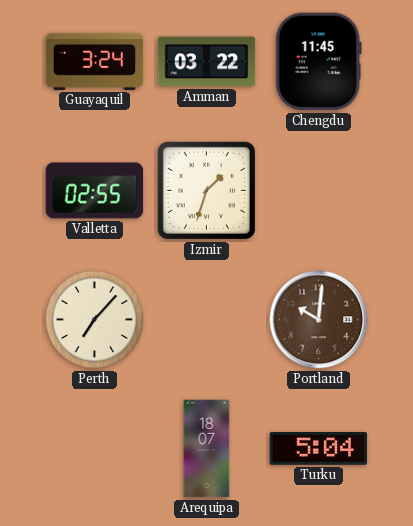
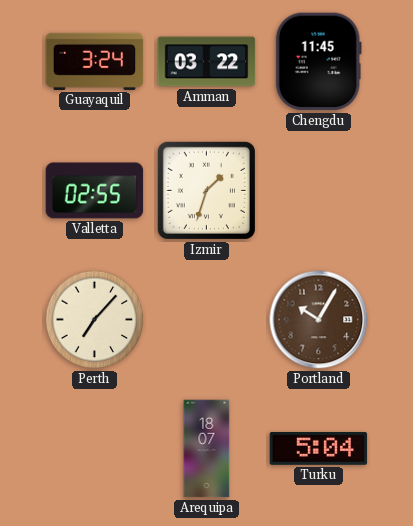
Portland: 10:01 -> 10:05 (319, 320)
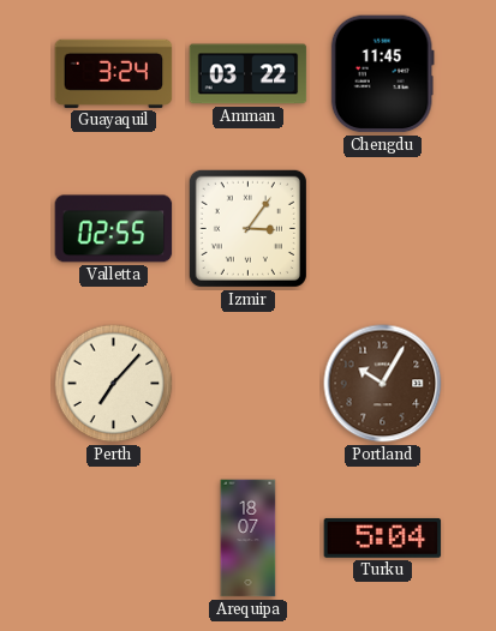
Izmir: 1:33 -> 3:06 (247, 228)
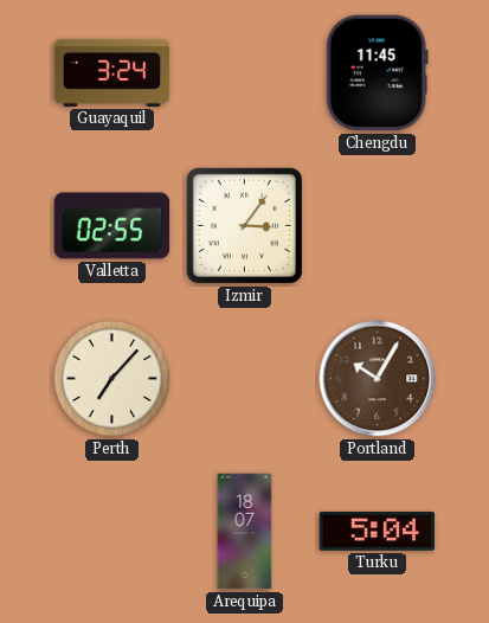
Amman: 03:22 -> none (249, 74)
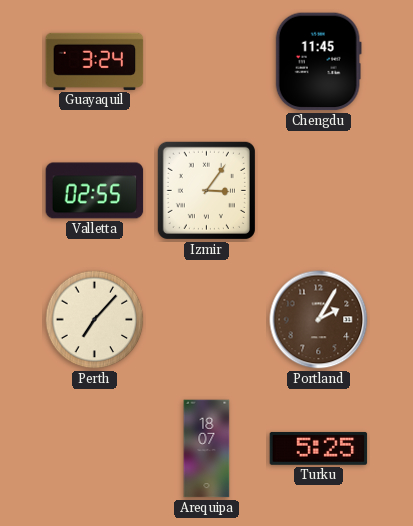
Portland: 10:05 -> 2:05 (319, 320)
Turku: 5:04 -> 5:25 (319, 449)
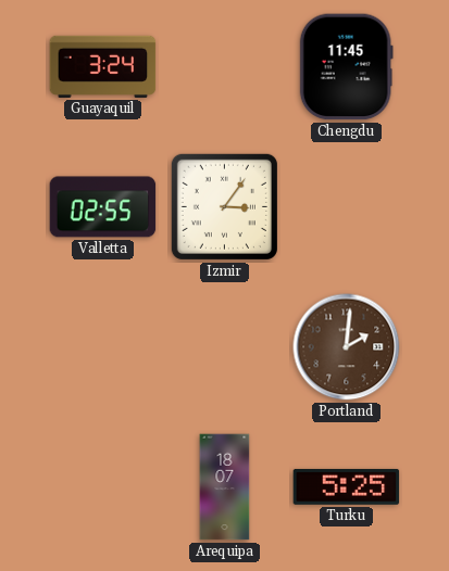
Perth: 7:07 -> none (95, 320)
Portland: 2:05 -> 2:01 (347, 347)
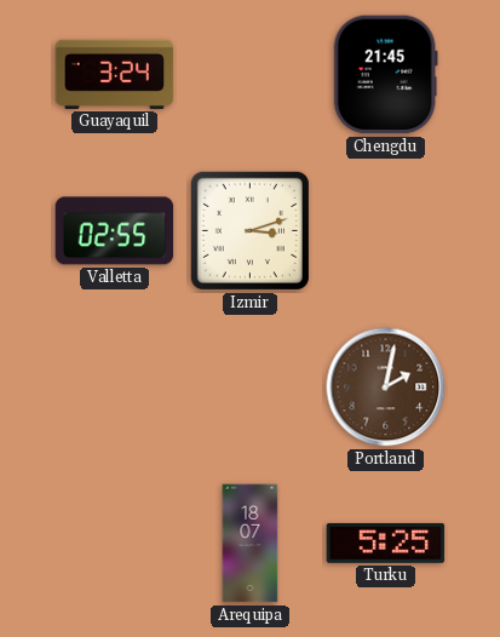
Chengdu: 11:45 -> 21:45 (385, 75)
Izmir: 3:06 -> 3:12 (249, 230)
Portland: 2:01 -> 2:02 (386, 388)
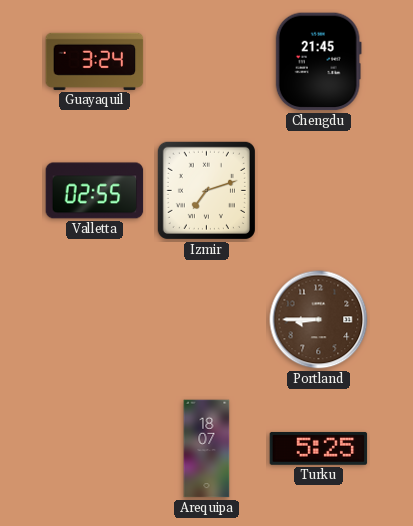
Izmir: 3:12 -> 7:12 (206, 190)
Portland: 2:02 -> 8:45 (319, 320)
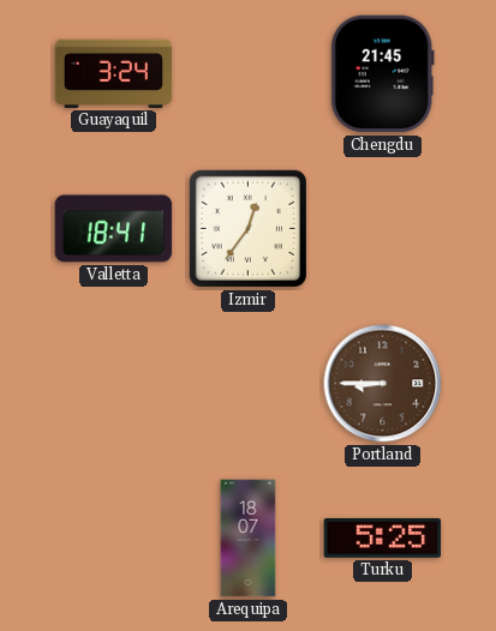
Valletta: 02:55 -> 18:41 (114, 229)
Izmir: 7:12 -> 12:36 (247, 228)
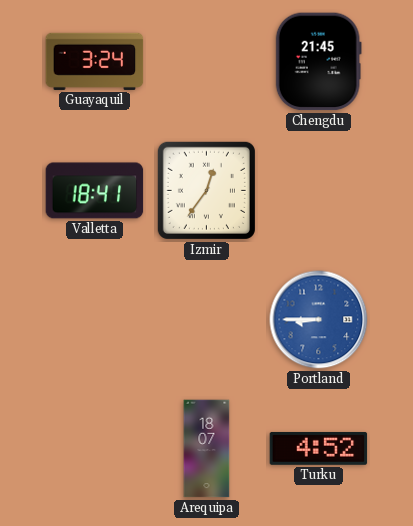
Portland dial: brown -> blue (319, 320)
Turku: 5:25 -> 4:52 (319, 449)
